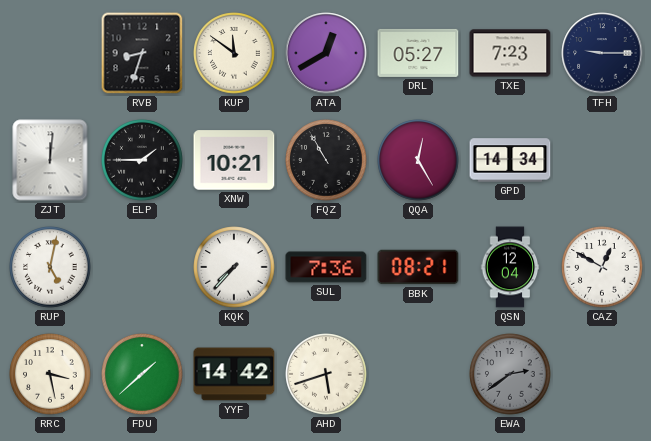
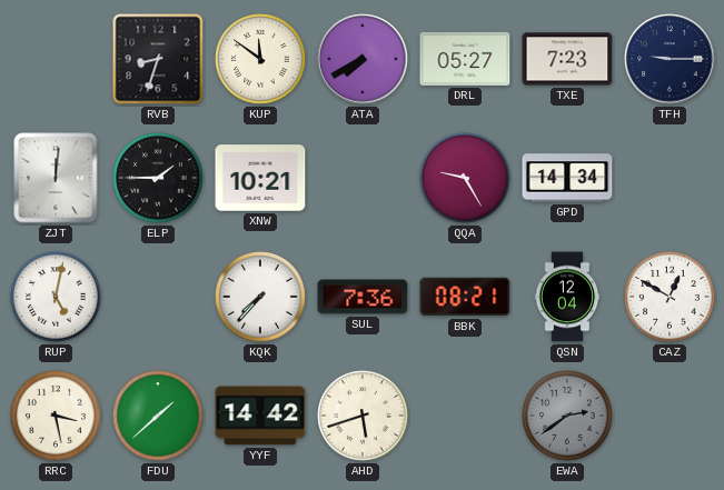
ATA: 12:40 -> 7:40 (363, 59)
FQZ: 10:55 -> none (326, 160)
QQA: 12:25 -> 9:25 (465, 178)
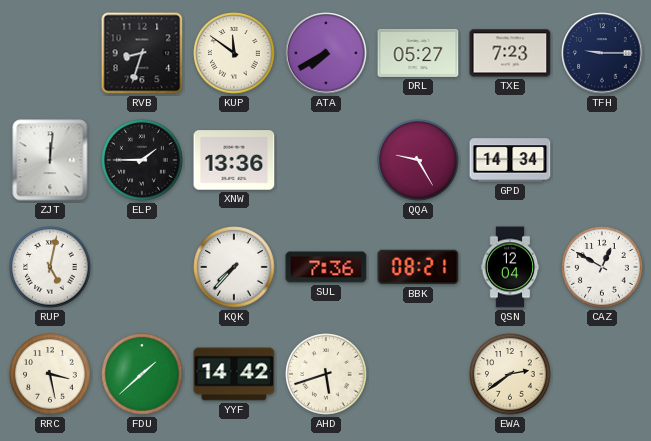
XNW: 10:21 -> 13:36 (234, 160)
EWA dial: grey -> cream (510, 374)
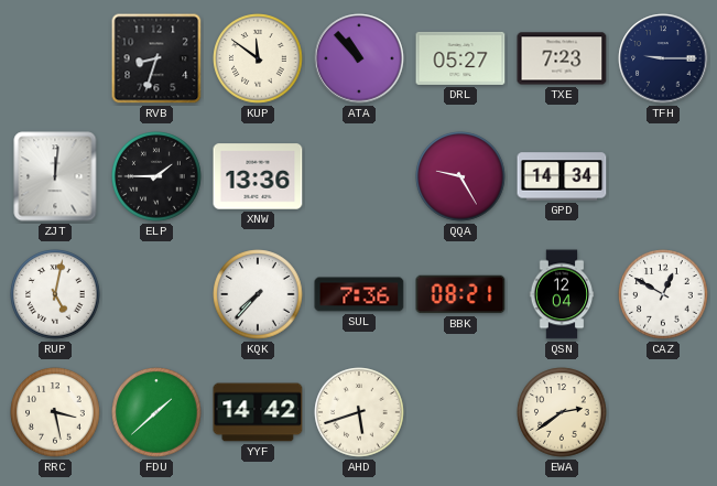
ATA: 7:40 -> 10:53 (359, 58)
